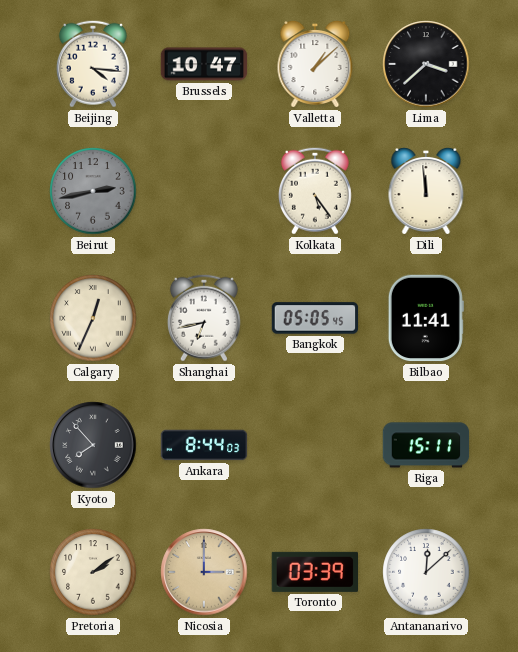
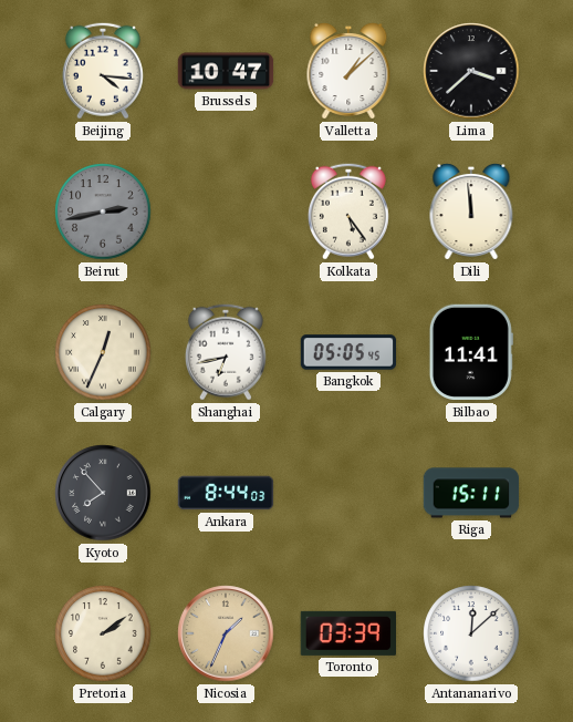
Nicosia: 3:00 -> 1:34 (226, 633)
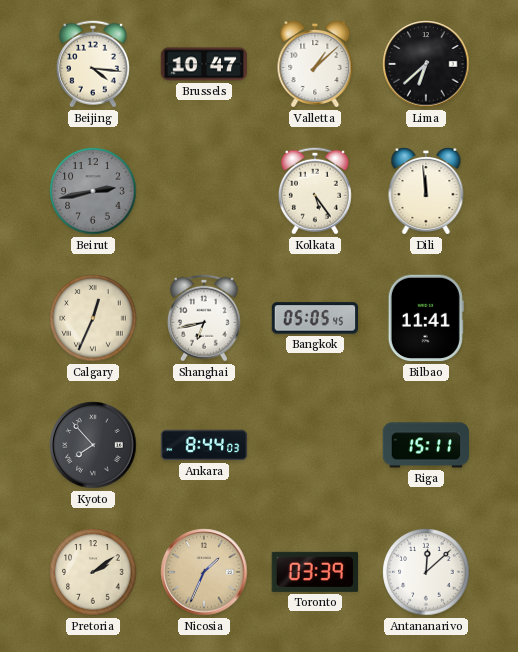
Lima: 3:38 -> 6:38 (426, 64)
